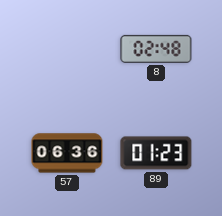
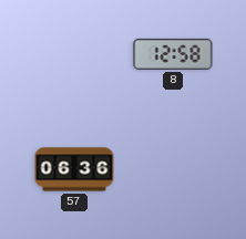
8: 02:48 -> 12:58 (173, 54)
89: 01:23 -> none (156, 153)
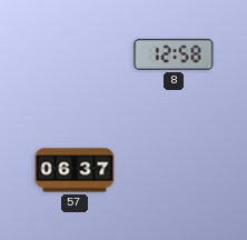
57: 06:36 -> 06:37 (75, 170)
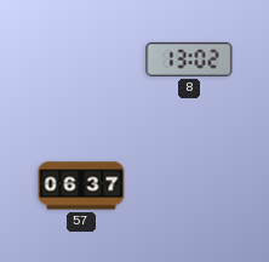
8: 12:58 -> 13:02 (189, 59)
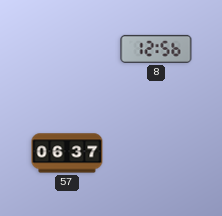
8: 13:02 -> 12:56 (156, 49)
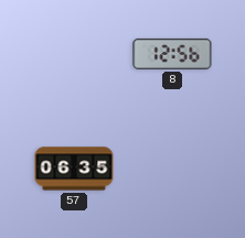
57: 06:37 -> 06:35 (74, 169)
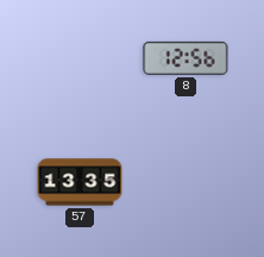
57: 06:35 -> 13:35 (80, 182)
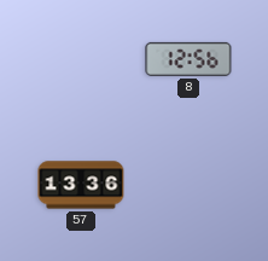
57: 13:35 -> 13:36 (81, 185)
